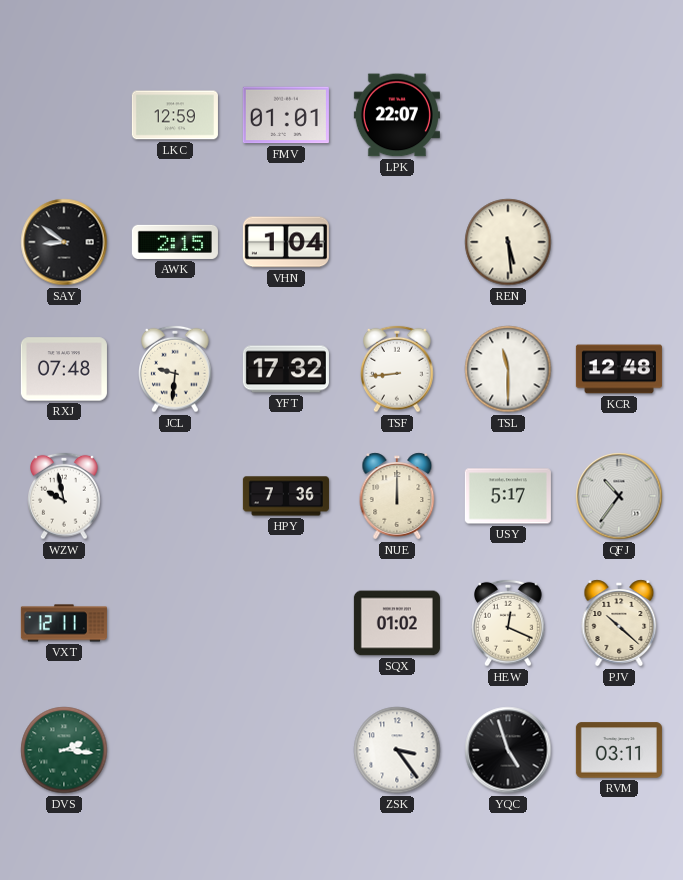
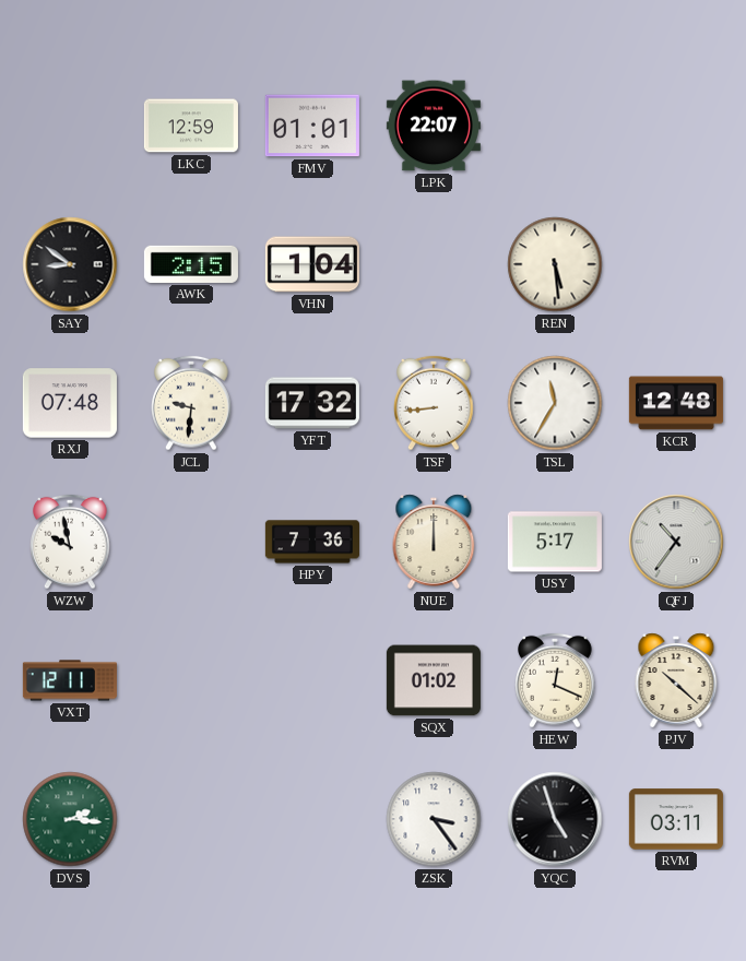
TSL: 11:30 -> 11:35 (555, 403)
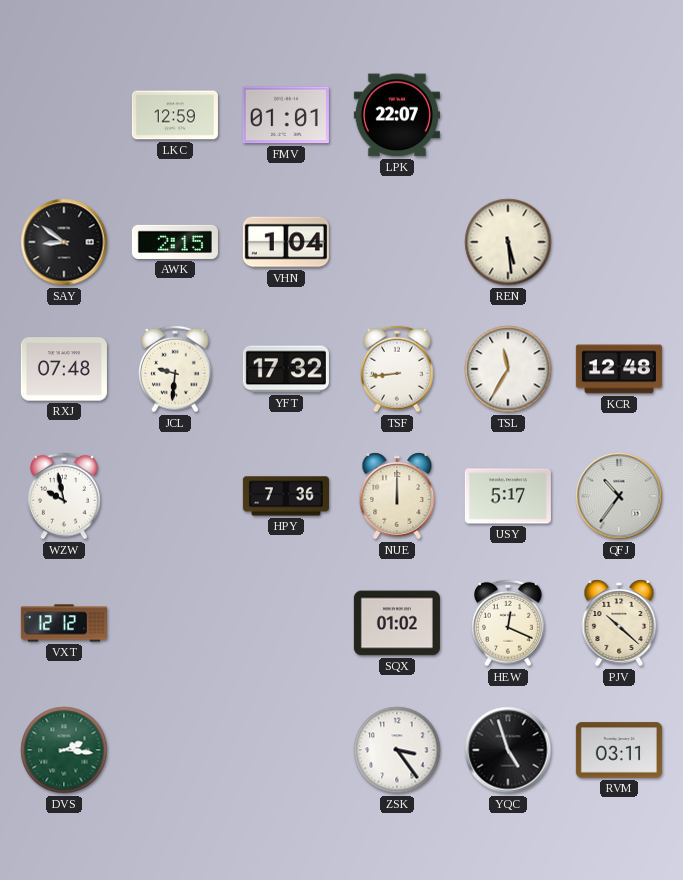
VXT: 12:11 -> 12:12 (64, 623)
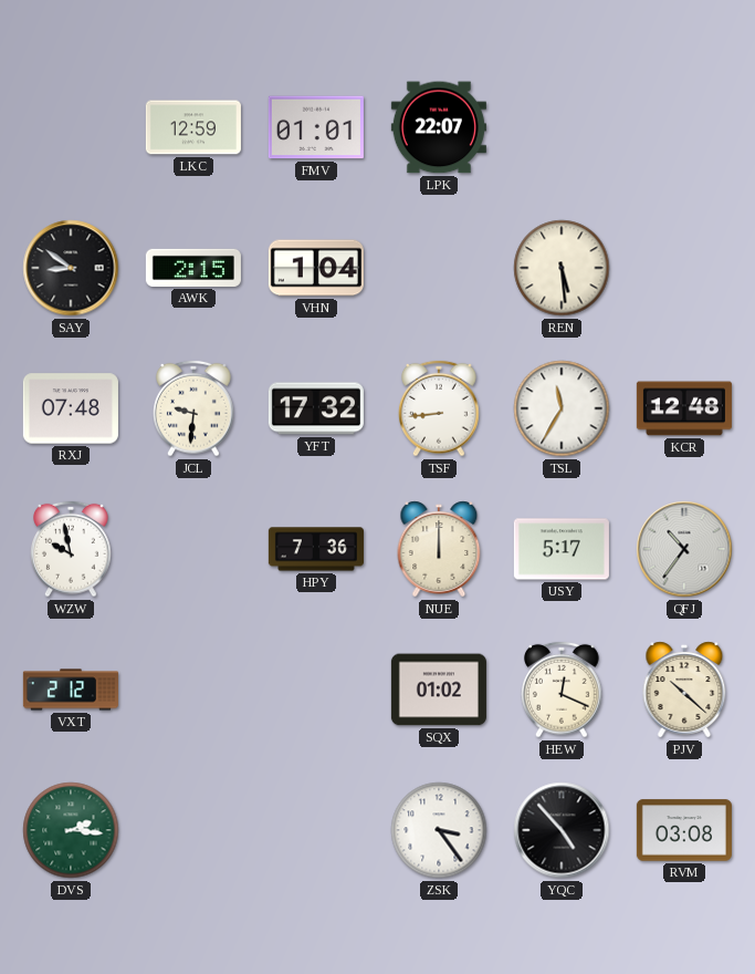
VXT: 12:12 -> 2:12 (71, 690)
YQC: 4:57 -> 4:53 (562, 830)
RVM: 03:11 -> 03:08 (684, 830)
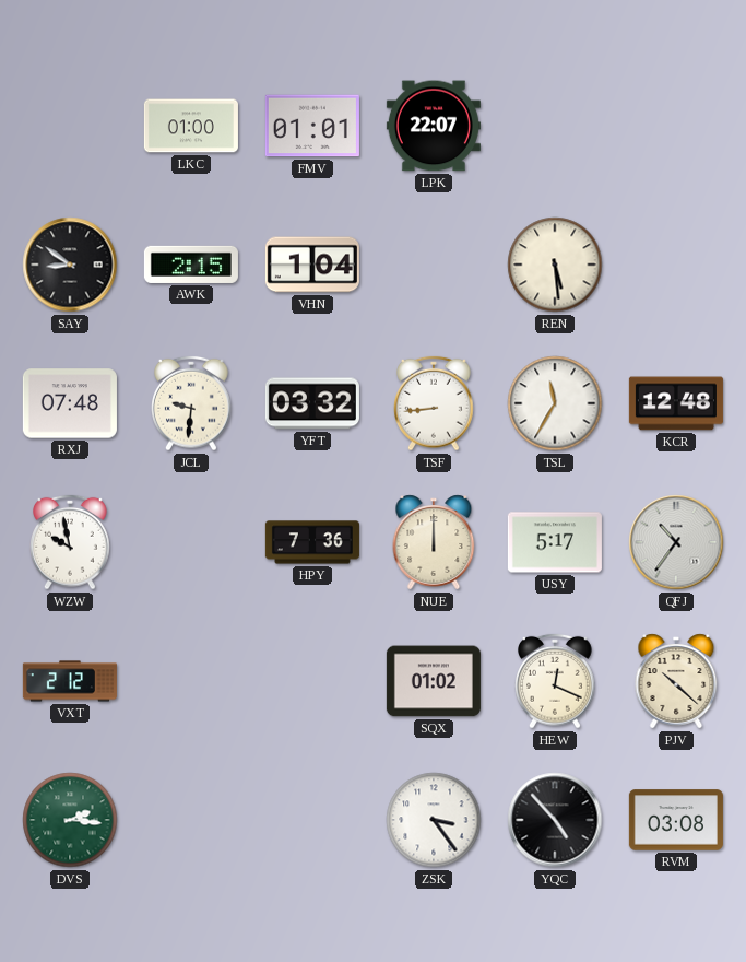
LKC: 12:59 -> 01:00 (191, 126)
YFT: 17:32 -> 03:32 (312, 403)
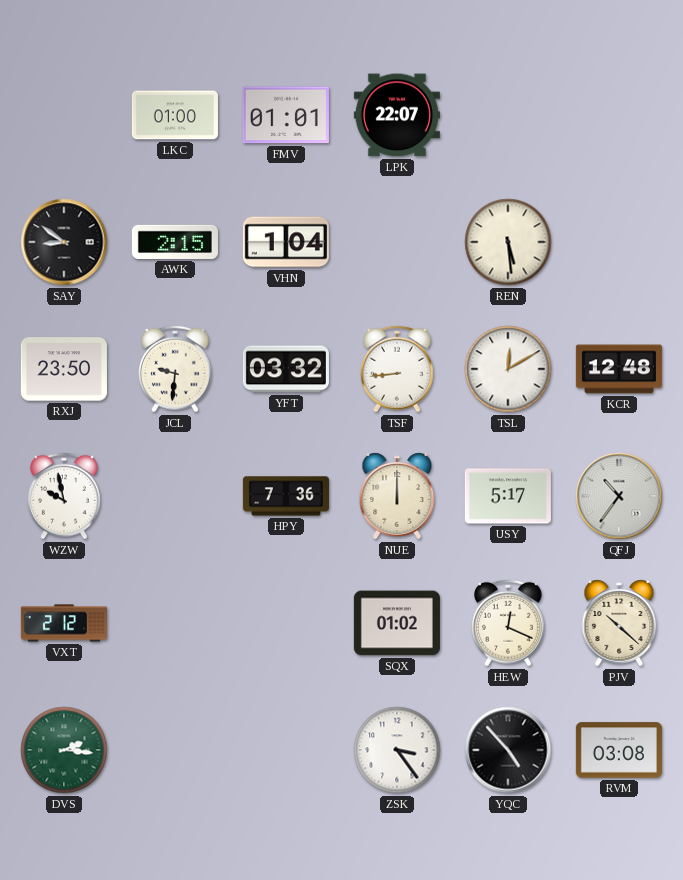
RXJ: 07:48 -> 23:50 (64, 369)
TSL: 11:35 -> 12:10 (508, 369)
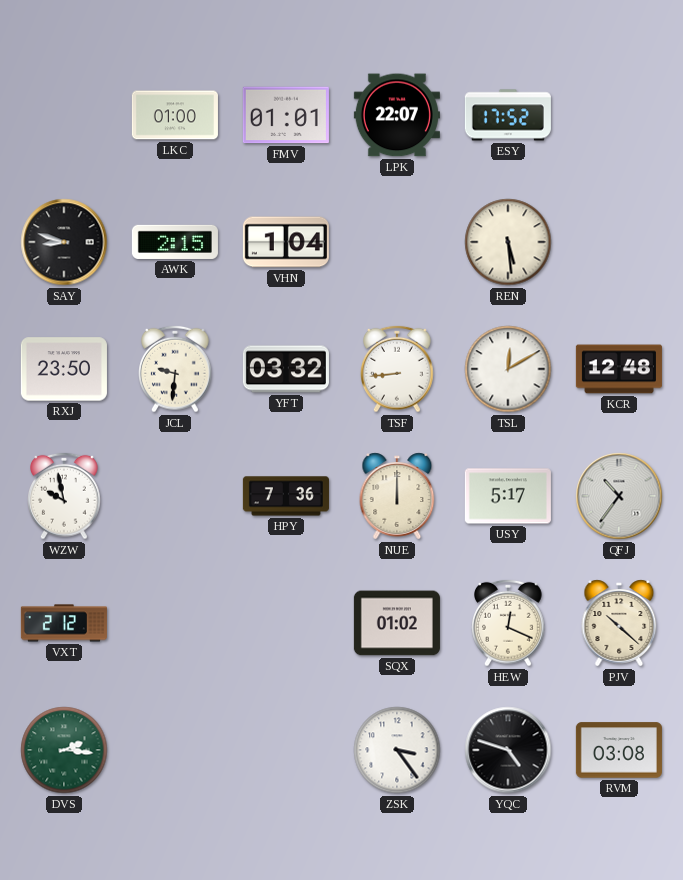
ESY: none -> 17:52 (508, 115)
SAY: 8:51 -> 8:48 (64, 242)
YQC: 4:53 -> 4:48 (508, 750)
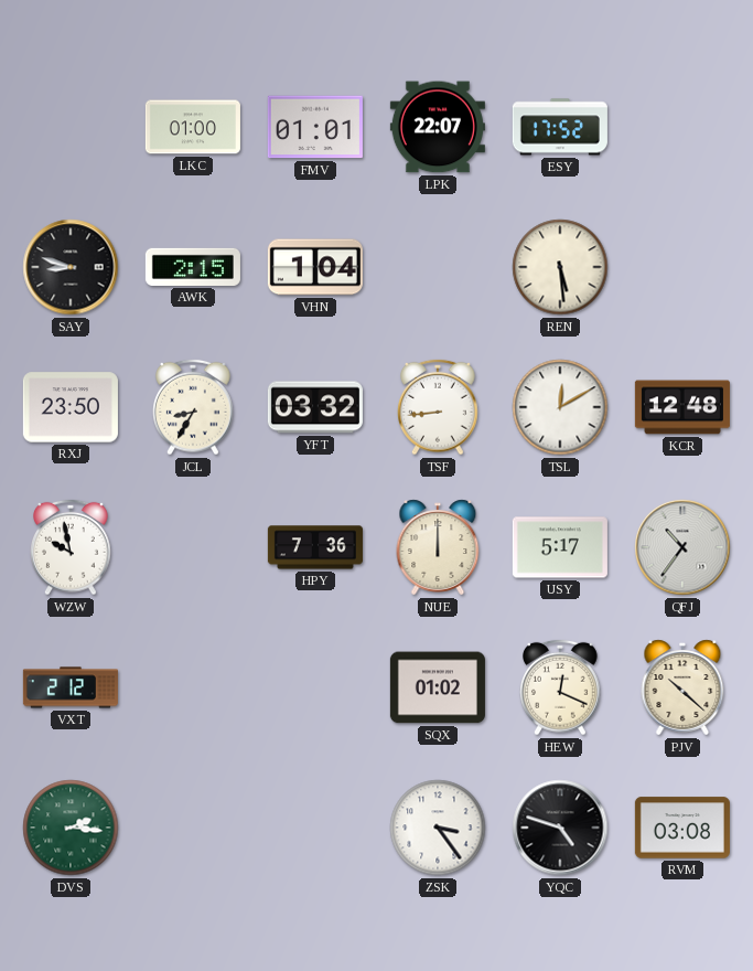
JCL: 9:31 -> 8:35 (193, 407)
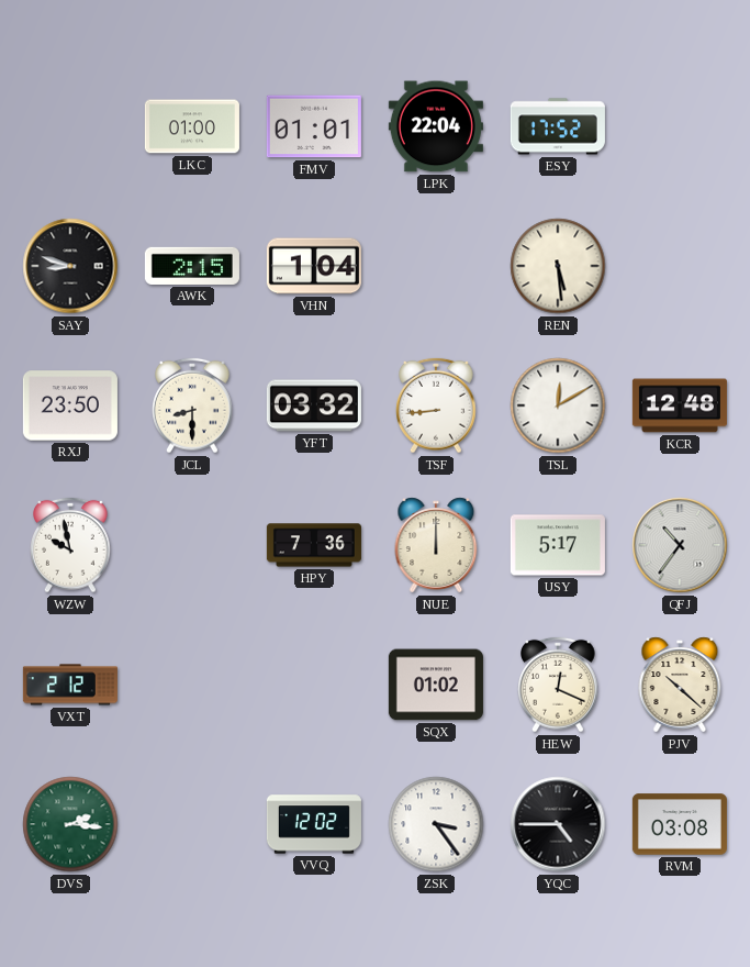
LPK: 22:07 -> 22:04 (436, 126)
JCL: 8:35 -> 8:30 (192, 405)
VVQ: none -> 12:02 (314, 824)
YQC: 4:48 -> 4:45 (558, 824)
